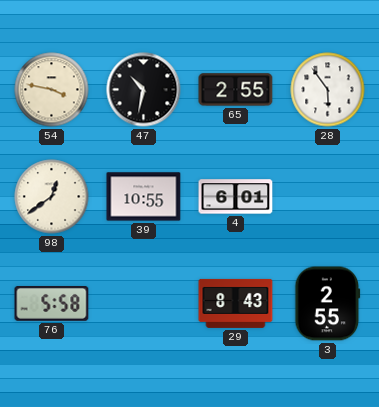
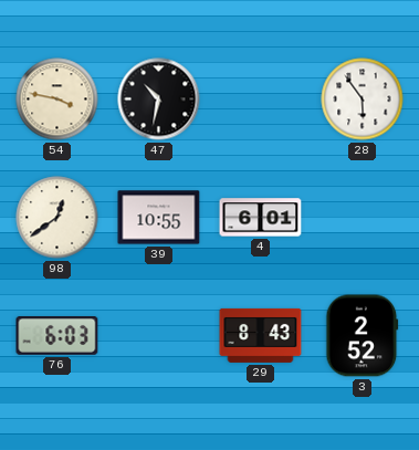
65: 2:55 -> none (236, 90)
76: 5:58 -> 6:03 (57, 336)
3: 2:55 -> 2:52 (363, 336)
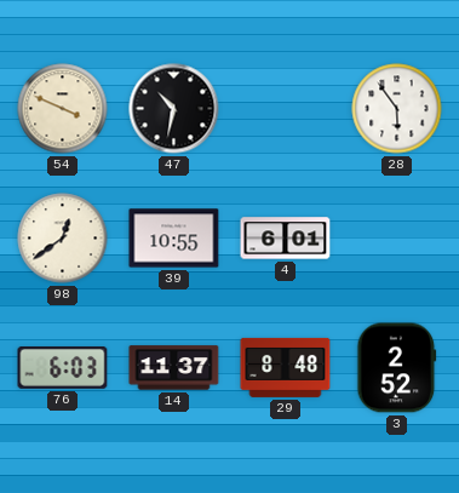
54: 3:47 -> 3:49 (63, 109)
14: none -> 11:37 (174, 368)
29: 8:43 -> 8:48 (286, 367)
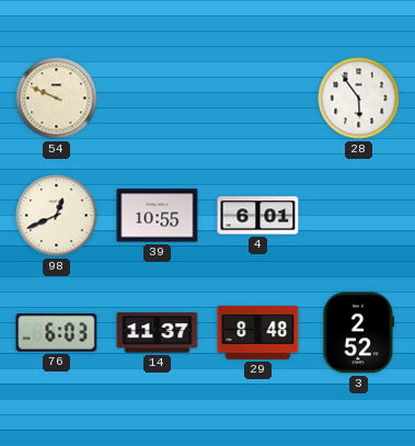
54: 3:49 -> 9:49 (57, 99)
47: 10:32 -> none (174, 109)
98: 12:39 -> 12:41 (57, 216)
